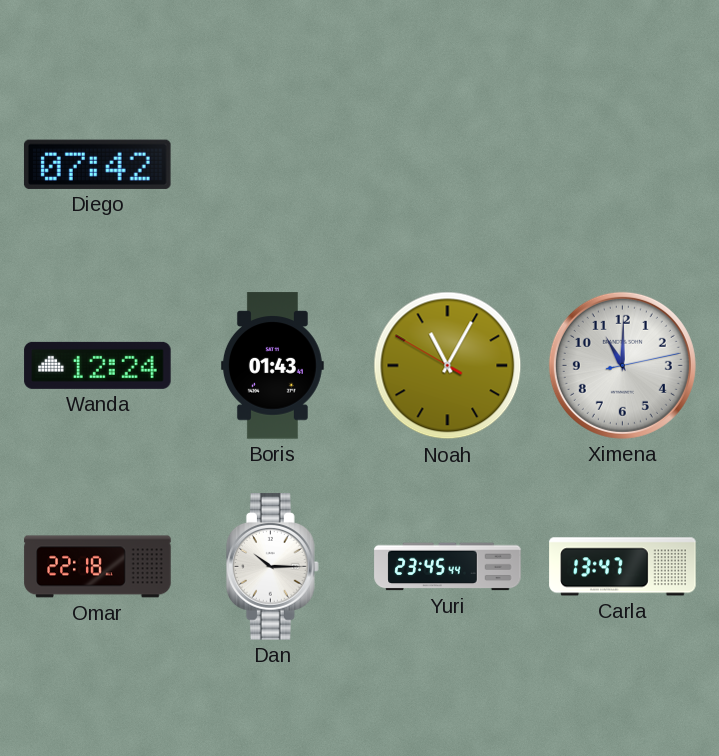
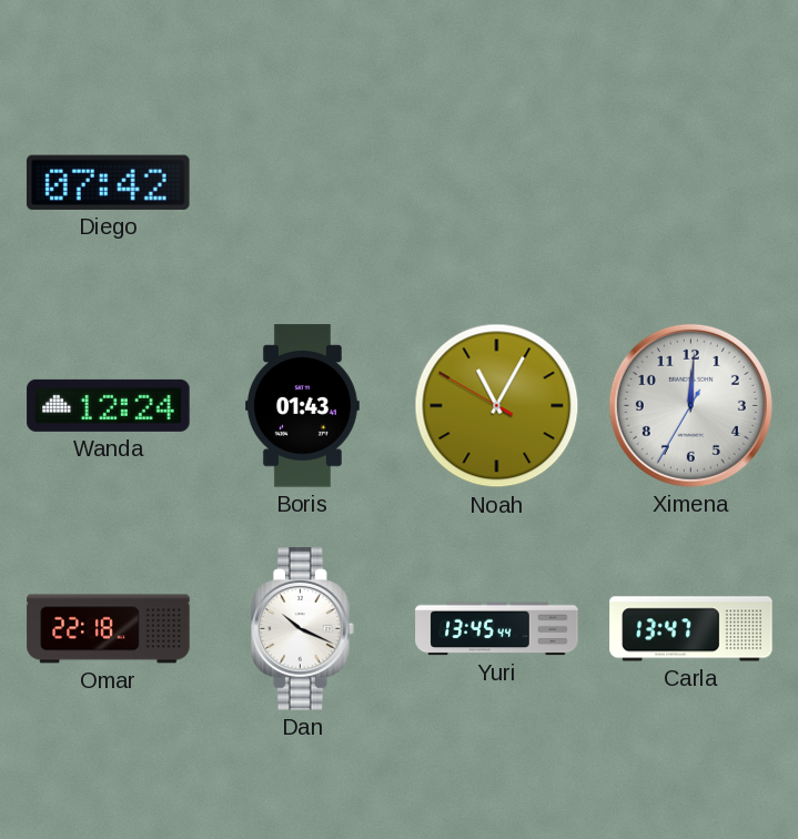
Ximena: 11:00 -> 12:00 (690, 405)
Dan: 10:15 -> 10:19 (302, 629)
Yuri: 23:45 -> 13:45 (497, 629)
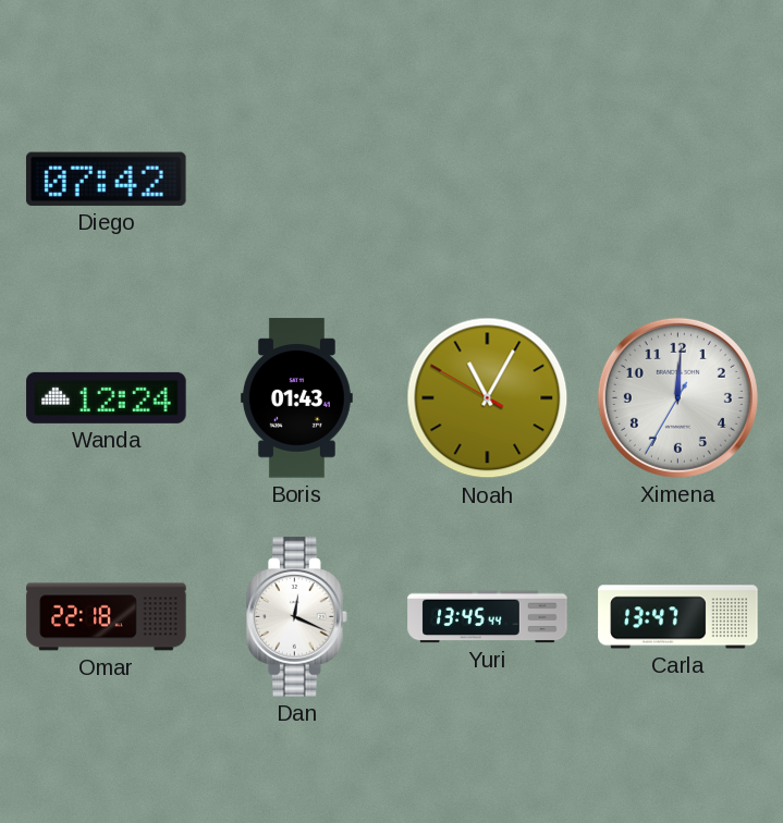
Dan: 10:19 -> 12:19 (296, 617)
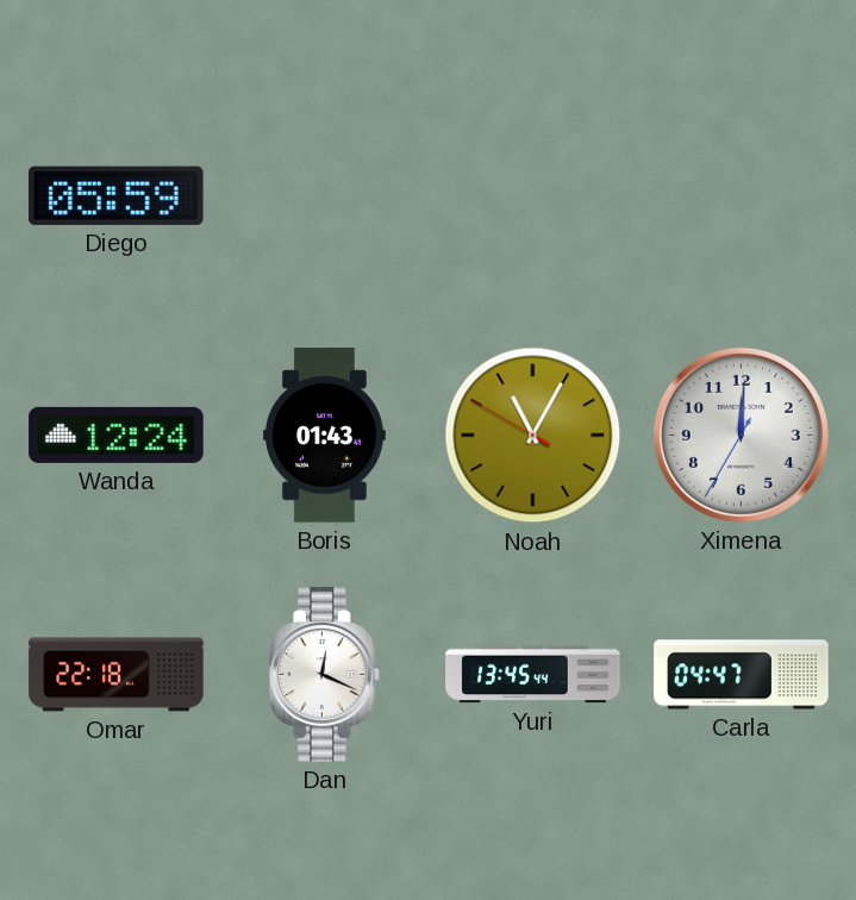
Diego: 07:42 -> 05:59 (115, 195)
Carla: 13:47 -> 04:47 (742, 675)
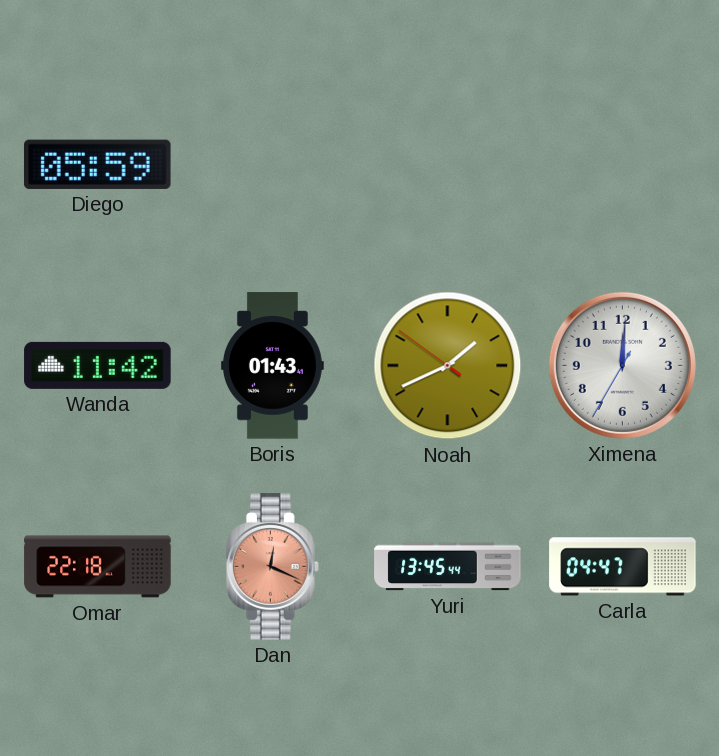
Wanda: 12:24 -> 11:42 (98, 365)
Noah: 11:04 -> 1:40 (448, 366)
Dan dial: white -> salmon (272, 567)
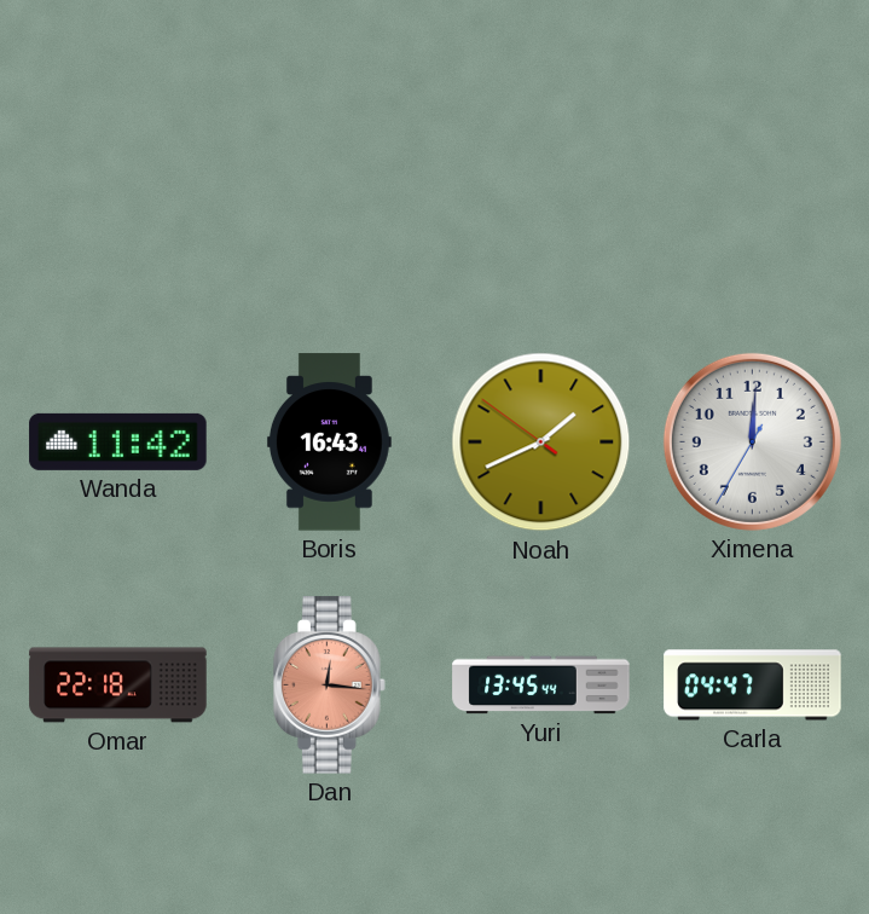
Diego: 05:59 -> none (97, 164)
Boris: 01:43 -> 16:43 (329, 442)
Dan: 12:19 -> 12:16 (329, 685)
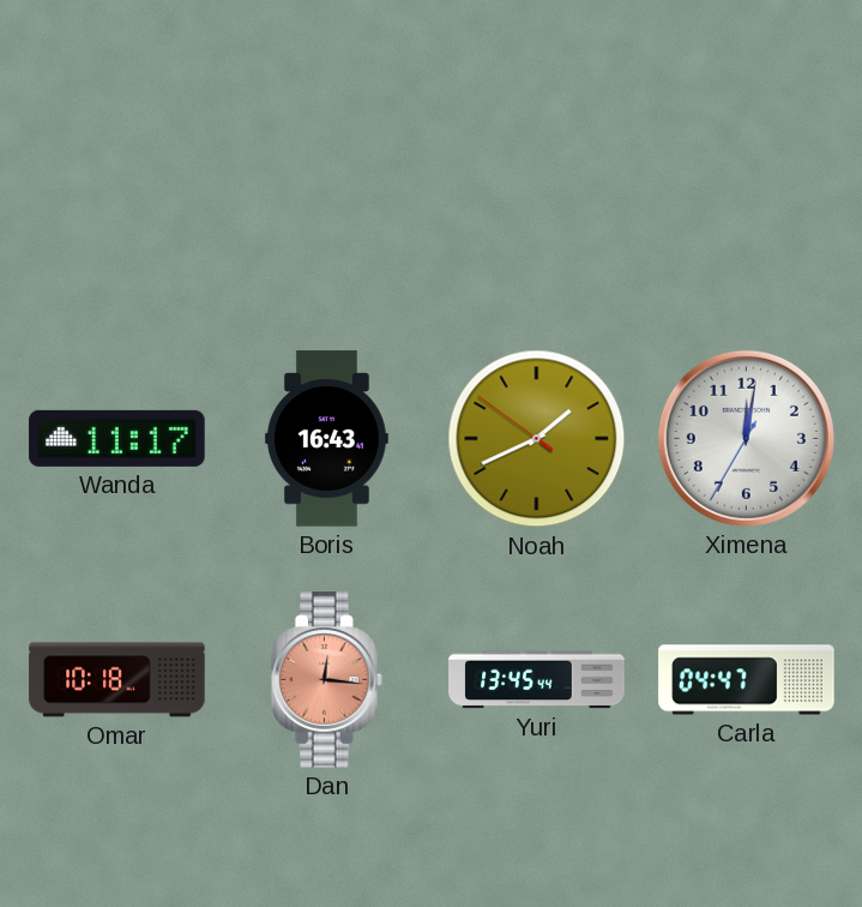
Wanda: 11:42 -> 11:17 (117, 438)
Ximena: 12:00 -> 12:01 (746, 438)
Omar: 22:18 -> 10:18 (117, 680)
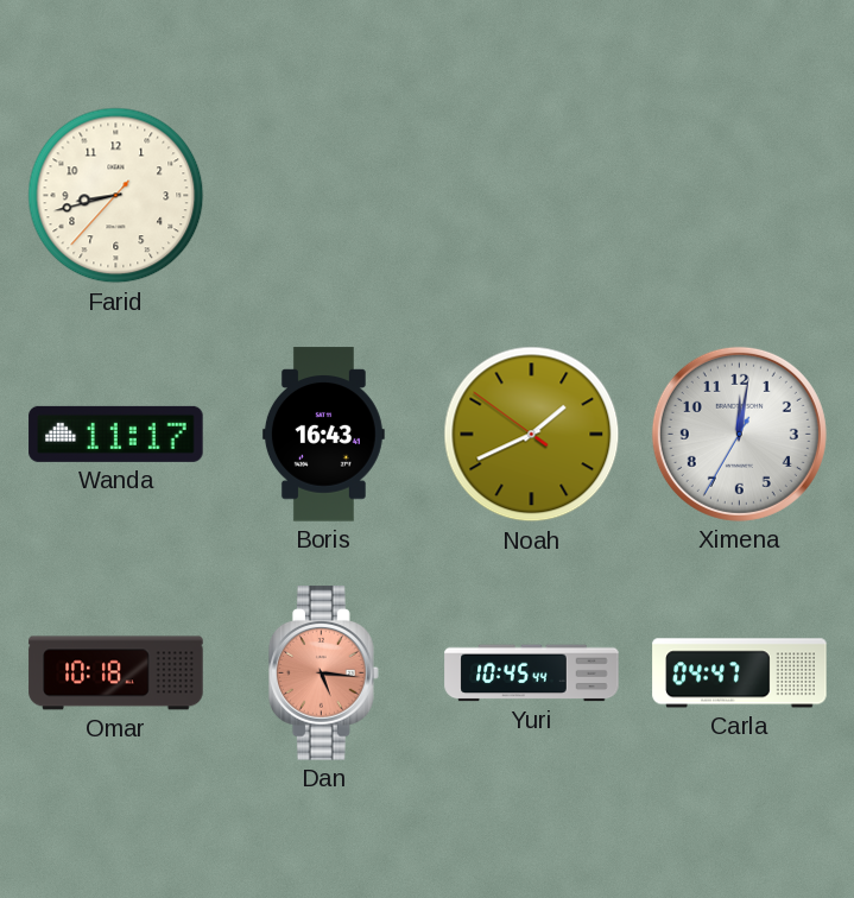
Farid: none -> 8:42 (116, 196)
Dan: 12:16 -> 5:16 (323, 673)
Yuri: 13:45 -> 10:45 (532, 673)
